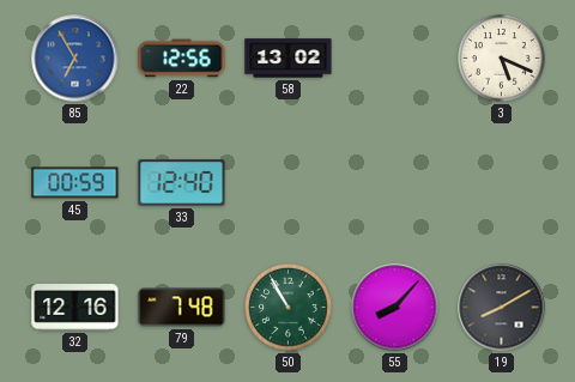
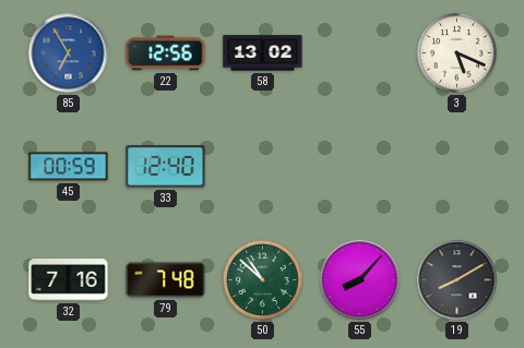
32: 12:16 -> 7:16 (69, 280)
50: 10:55 -> 10:52 (263, 280)
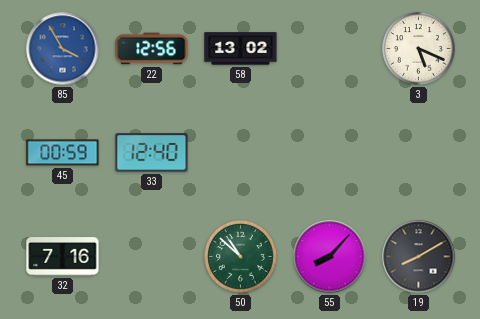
85: 6:55 -> 3:55 (63, 49)
79: 7:48 -> none (166, 280)
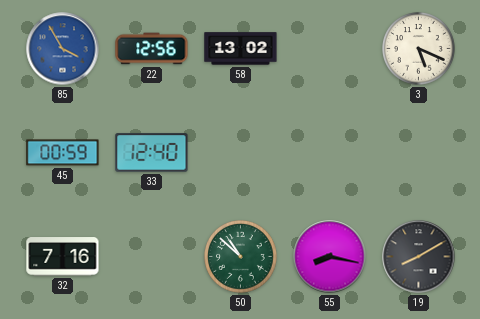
55: 8:07 -> 8:17 (330, 257)
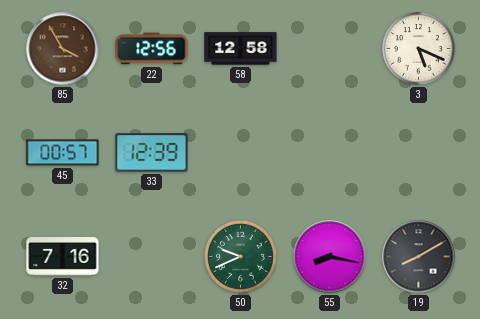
85 dial: blue -> brown (63, 49)
58: 13:02 -> 12:58 (241, 49)
45: 00:59 -> 00:57 (63, 153)
33: 12:40 -> 12:39 (152, 153)
50: 10:52 -> 9:41 (241, 257)
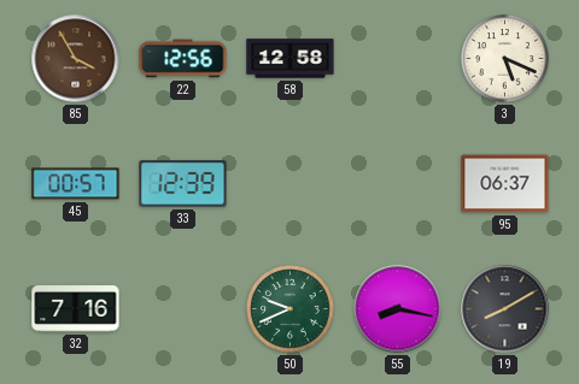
95: none -> 06:37 (505, 184)
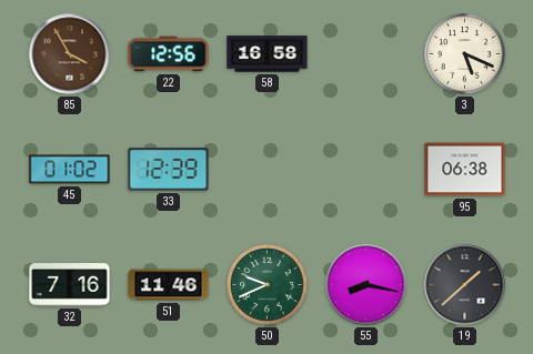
58: 12:58 -> 16:58 (268, 54)
45: 00:57 -> 01:02 (70, 170)
95: 06:37 -> 06:38 (465, 170)
51: none -> 11:46 (169, 285)
19: 8:10 -> 1:38 (465, 285)
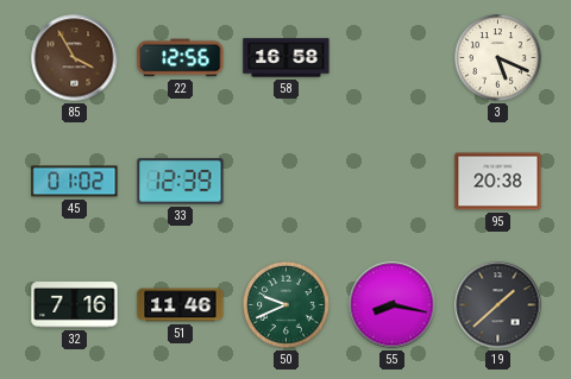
95: 06:38 -> 20:38 (498, 182)
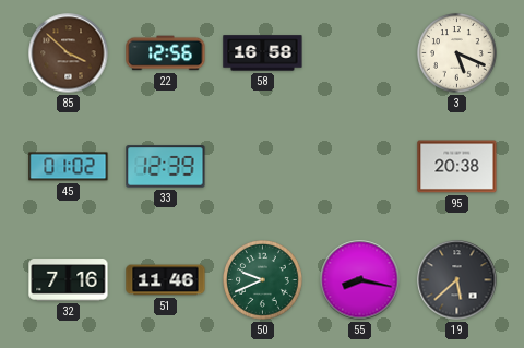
85: 3:55 -> 3:52 (69, 53)
19: 1:38 -> 5:38 (457, 280)
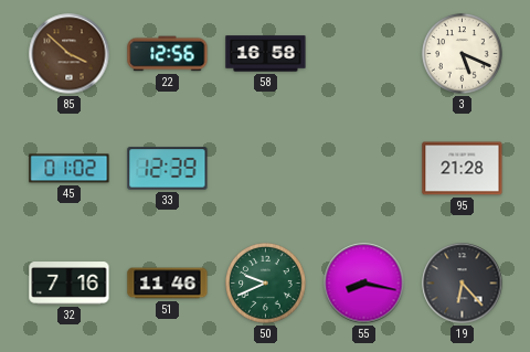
95: 20:38 -> 21:28 (463, 169)
19: 5:38 -> 6:23 (463, 284)
